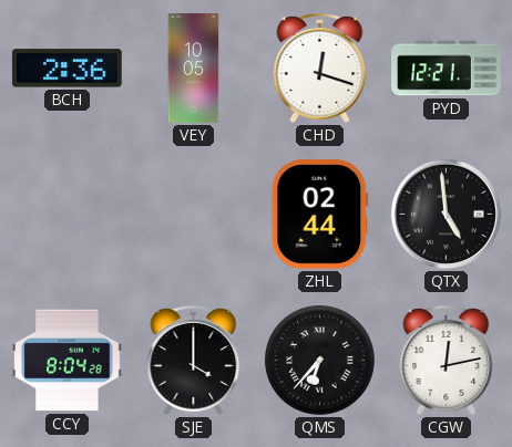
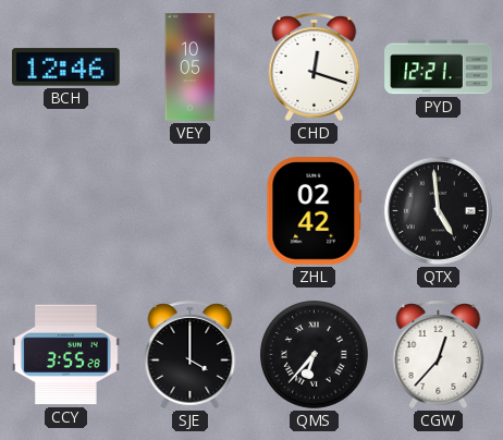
BCH: 2:36 -> 12:46 (66, 68)
ZHL: 02:44 -> 02:42 (314, 211)
CCY: 8:04 -> 3:55 (66, 355)
CGW: 12:13 -> 12:37 (439, 354)
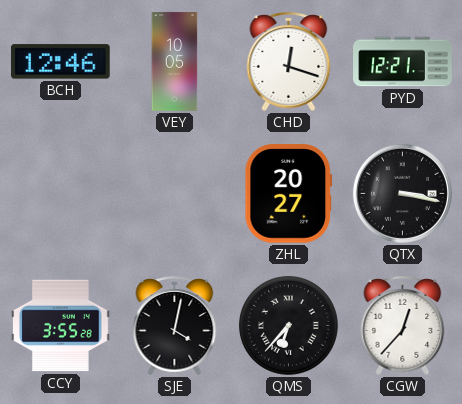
ZHL: 02:42 -> 20:27 (288, 194)
QTX: 4:59 -> 3:17 (402, 193)
SJE: 4:00 -> 4:02 (175, 325)
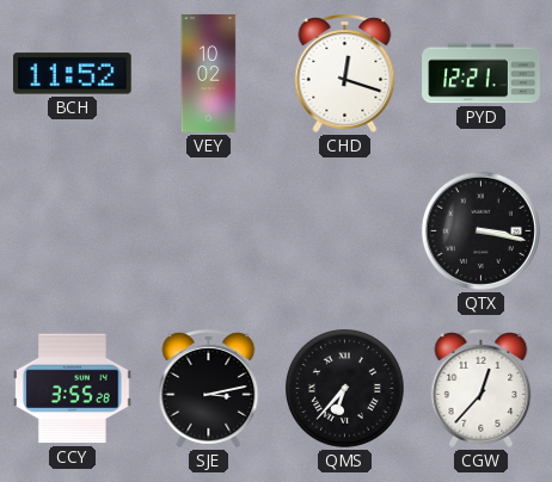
BCH: 12:46 -> 11:52 (73, 74)
VEY: 10:05 -> 10:02 (209, 74)
ZHL: 20:27 -> none (288, 194)
SJE: 4:02 -> 3:13 (209, 388)
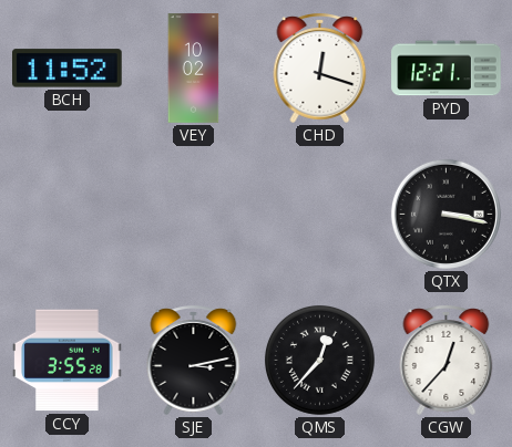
QMS: 6:37 -> 12:37 (319, 360)
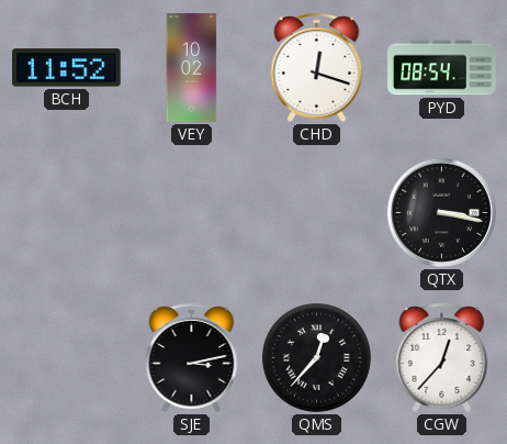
PYD: 12:21 -> 08:54 (442, 68)
CCY: 3:55 -> none (68, 361)
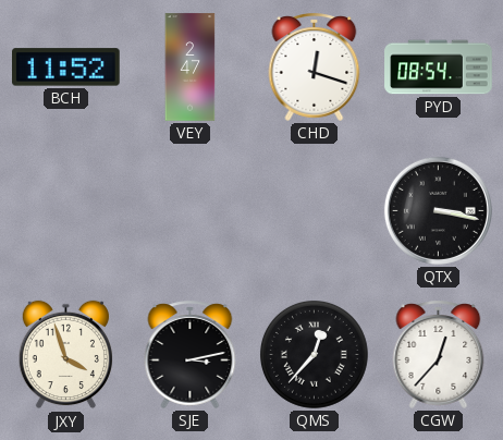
VEY: 10:02 -> 2:47 (191, 68)
JXY: none -> 3:57 (65, 355)
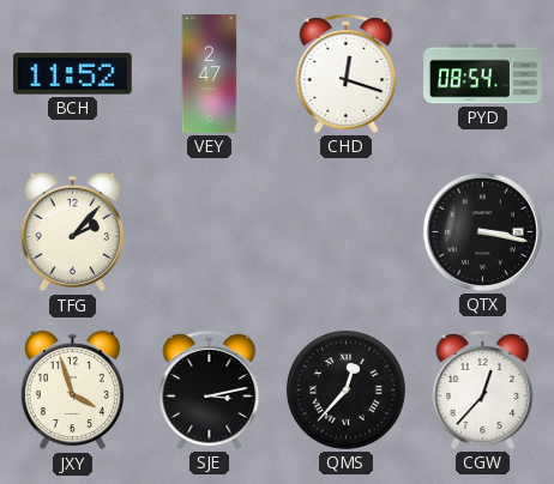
TFG: none -> 2:07 (72, 232)
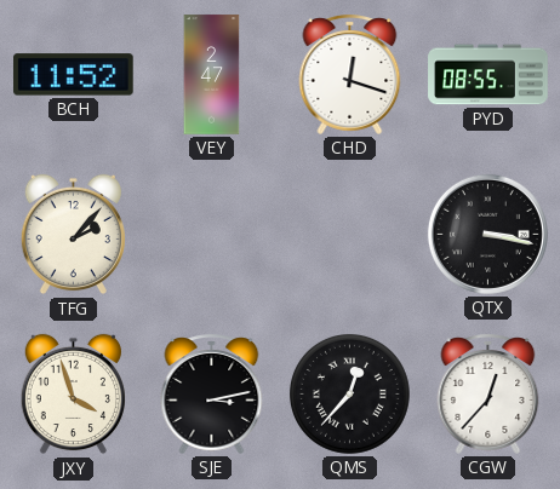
PYD: 08:54 -> 08:55 (488, 75)
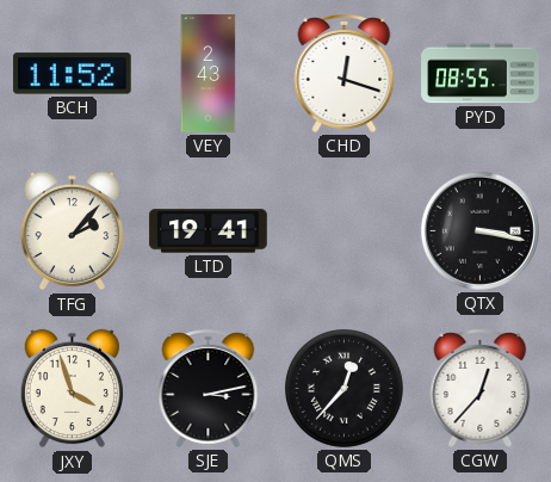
VEY: 2:47 -> 2:43 (209, 74)
LTD: none -> 19:41 (209, 231)
